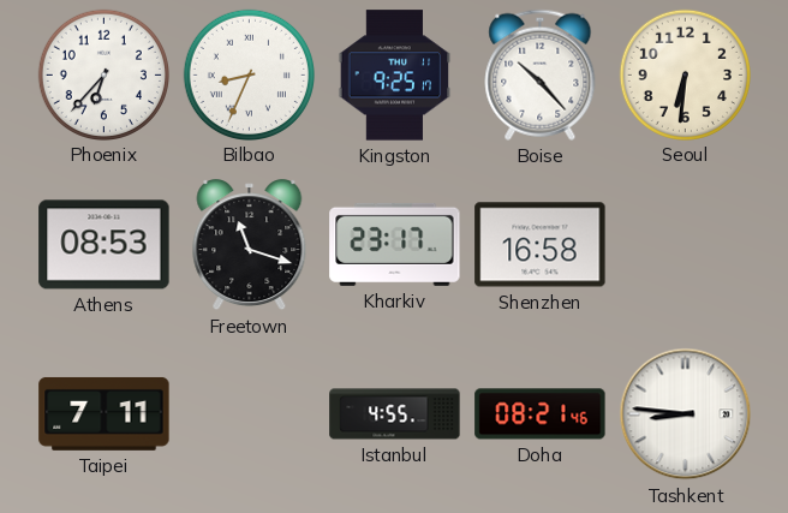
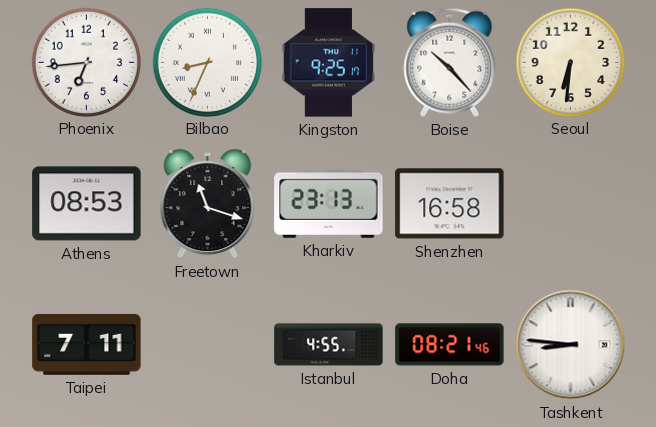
Phoenix: 6:37 -> 6:44 (86, 62)
Kharkiv: 23:17 -> 23:13 (329, 203)
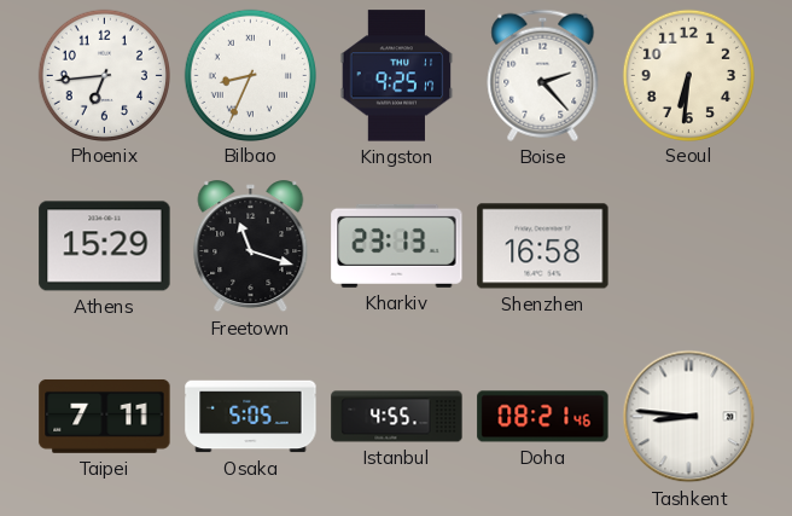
Boise: 10:23 -> 2:23 (543, 75)
Athens: 08:53 -> 15:29 (105, 247)
Osaka: none -> 5:05 (251, 417)
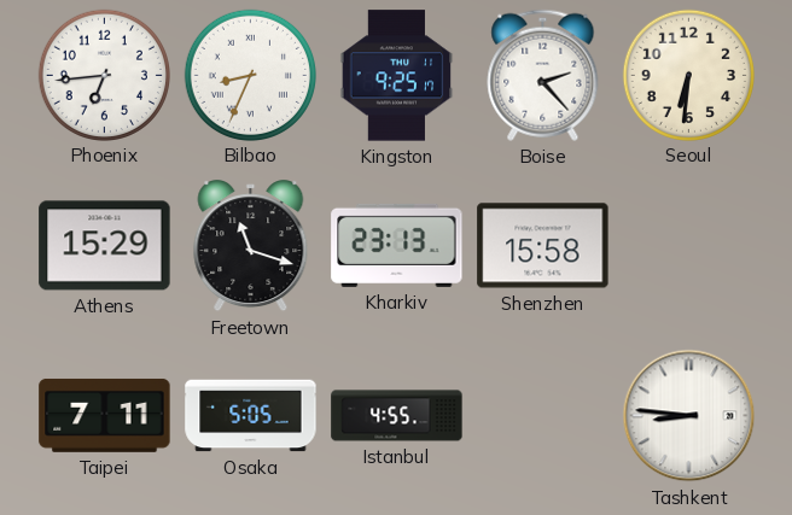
Shenzhen: 16:58 -> 15:58 (543, 246)
Doha: 08:21 -> none (543, 417)
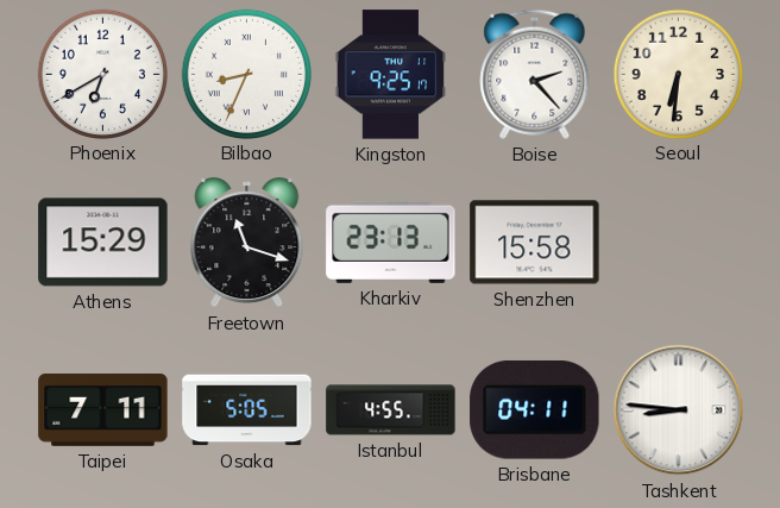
Phoenix: 6:44 -> 6:40 (102, 74)
Brisbane: none -> 04:11 (535, 409)
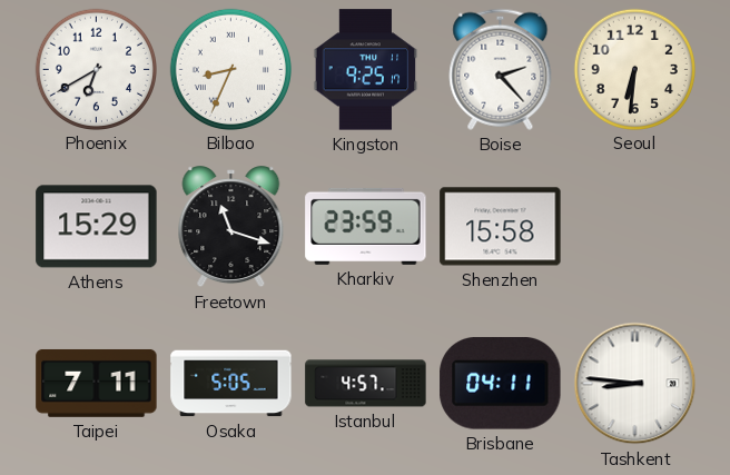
Kharkiv: 23:13 -> 23:59 (366, 226)
Istanbul: 4:55 -> 4:57 (366, 384)
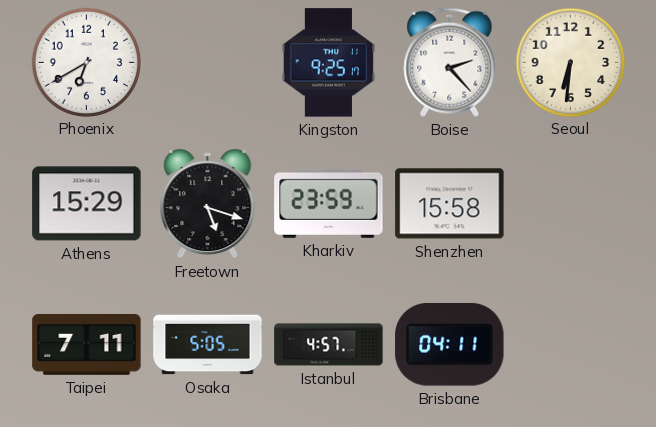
Bilbao: 8:34 -> none (230, 69)
Freetown: 11:18 -> 5:18 (208, 204)
Tashkent: 8:46 -> none (635, 384)
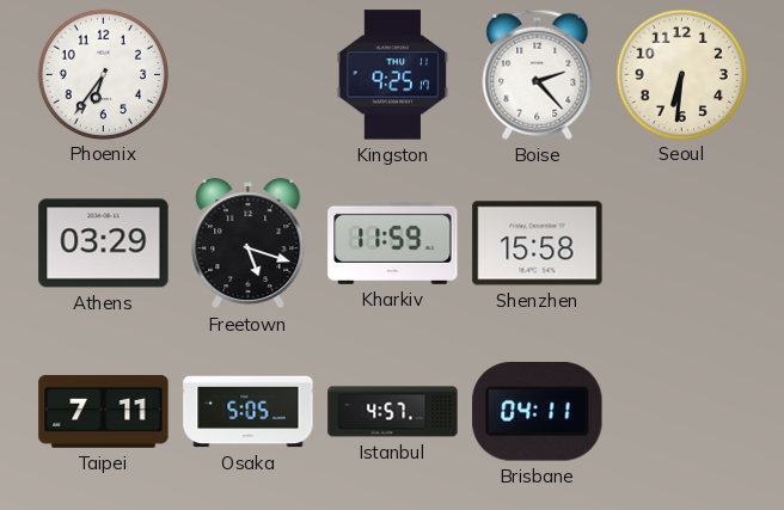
Phoenix: 6:40 -> 6:36 (103, 74)
Athens: 15:29 -> 03:29 (104, 244)
Kharkiv: 23:59 -> 11:59 (393, 242)
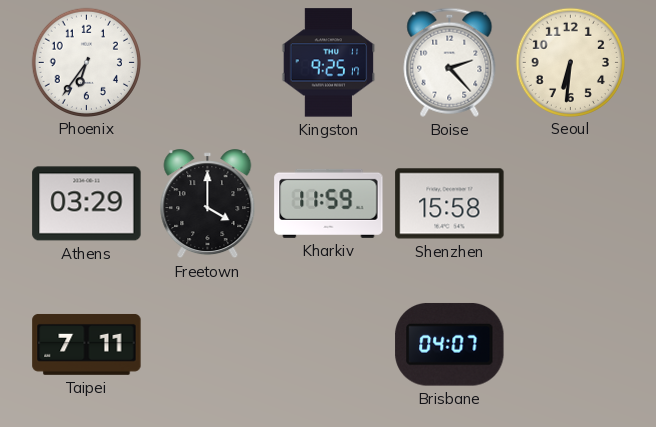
Freetown: 5:18 -> 4:00 (208, 204)
Osaka: 5:05 -> none (249, 412)
Istanbul: 4:57 -> none (393, 412)
Brisbane: 04:11 -> 04:07 (450, 344)
